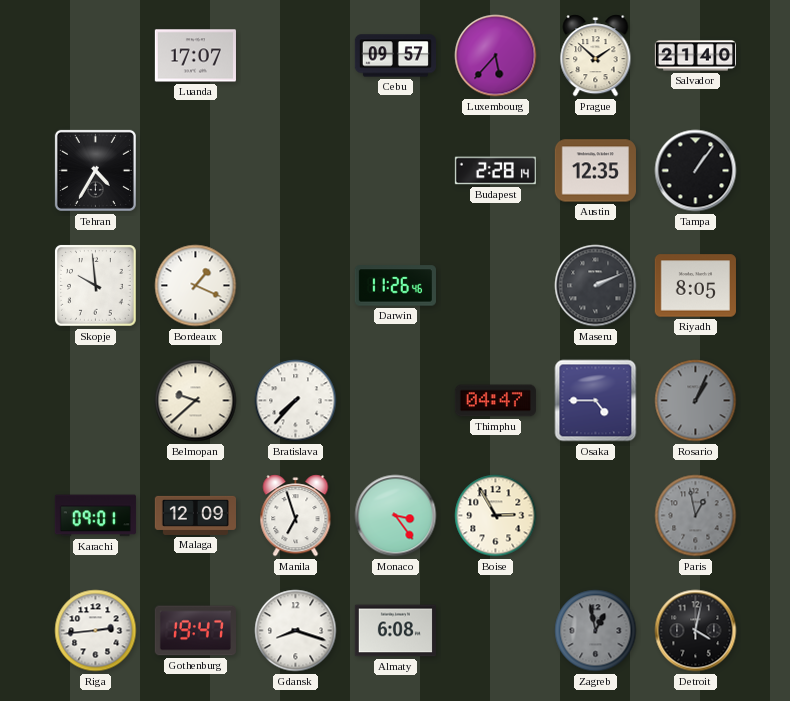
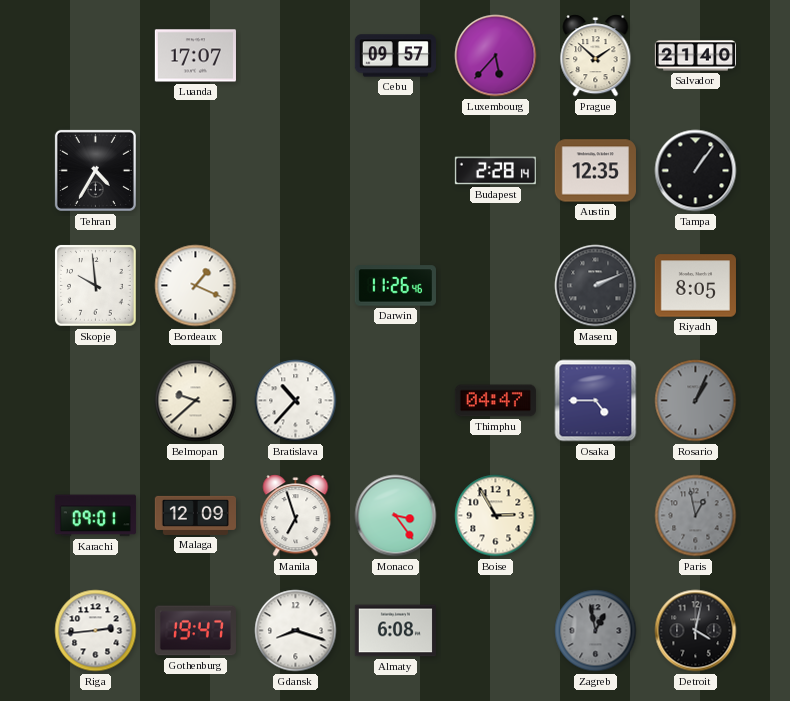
Bratislava: 7:37 -> 10:37 (296, 401)
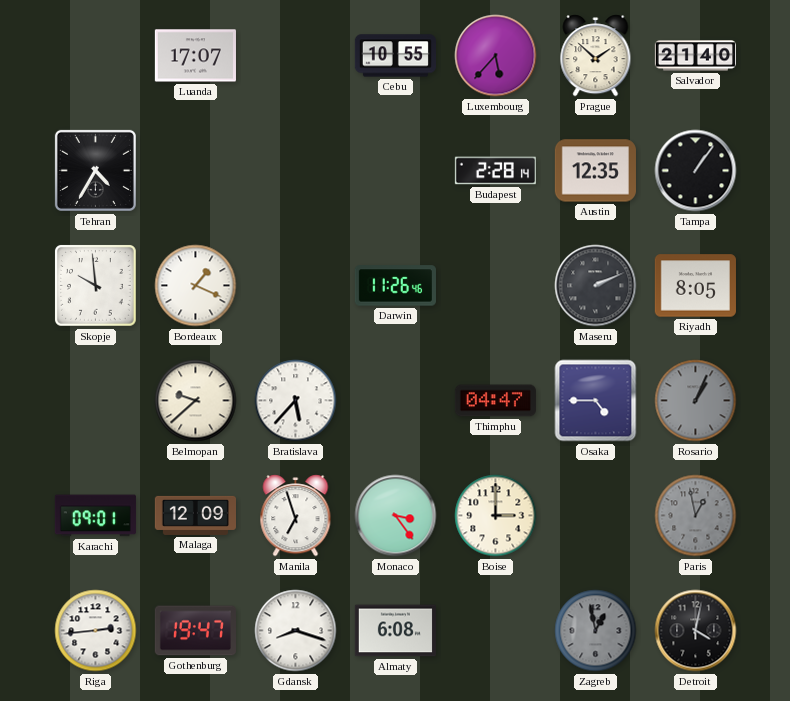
Cebu: 09:57 -> 10:55 (395, 56)
Bratislava: 10:37 -> 5:37 (296, 401)
Boise: 2:55 -> 3:00 (496, 516)
